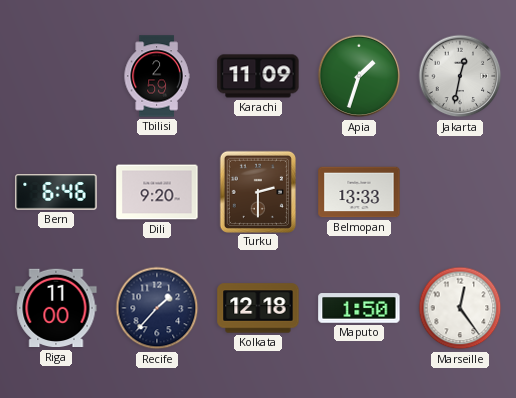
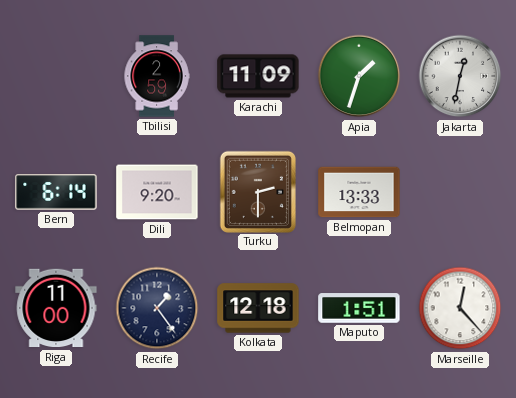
Bern: 6:46 -> 6:14 (56, 192)
Recife: 1:37 -> 1:24 (157, 308)
Maputo: 1:50 -> 1:51 (359, 308)
Marseille: 12:24 -> 12:23 (460, 308)
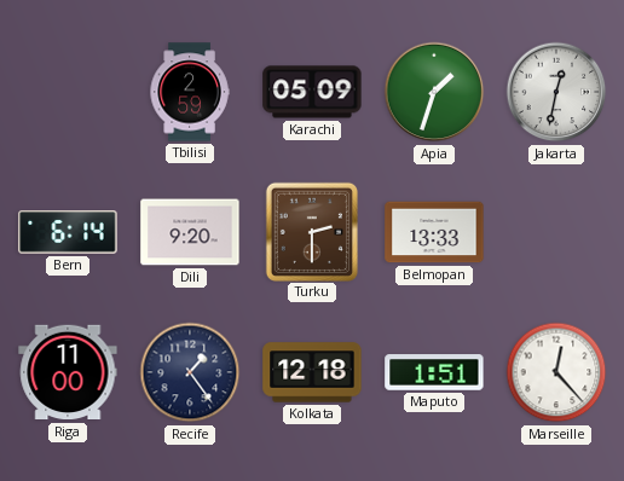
Karachi: 11:09 -> 05:09 (312, 92)
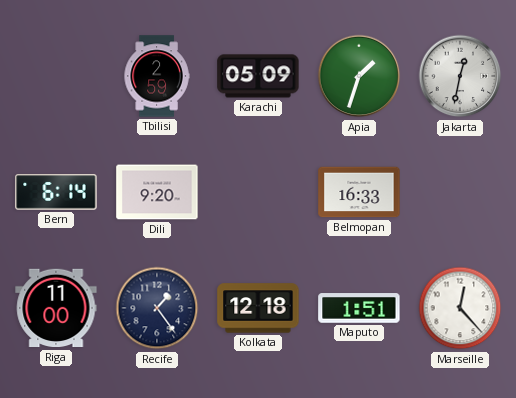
Turku: 2:30 -> none (311, 231)
Belmopan: 13:33 -> 16:33 (359, 192)
